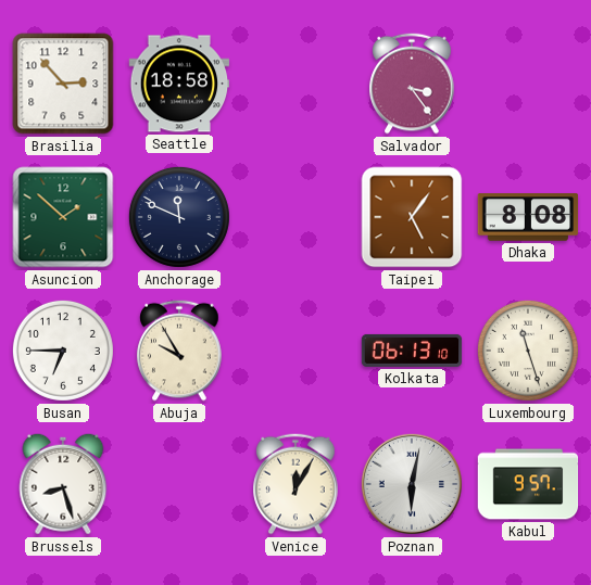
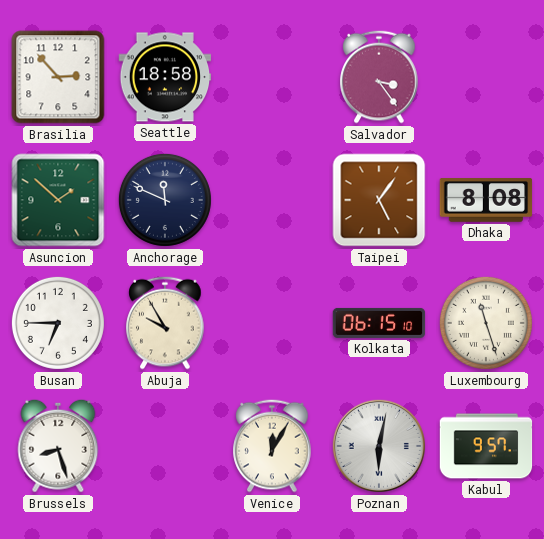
Kolkata: 06:13 -> 06:15 (379, 323)
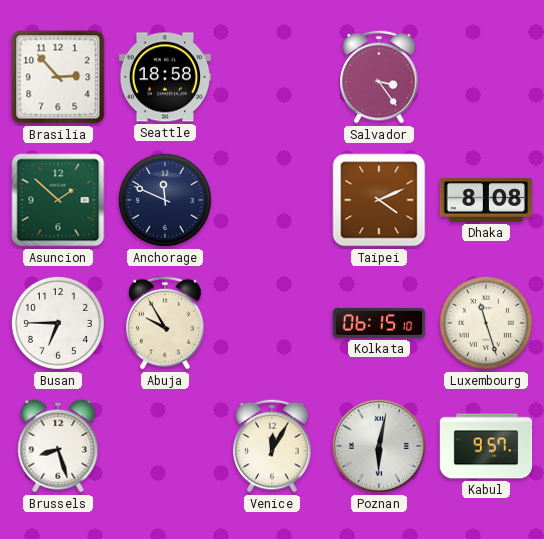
Taipei: 5:06 -> 4:11 (379, 200)
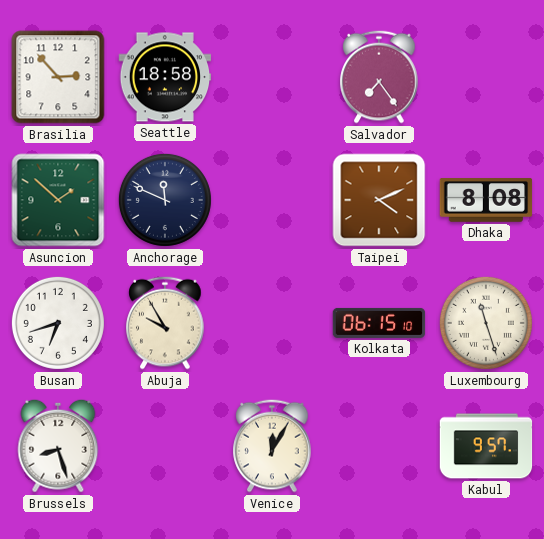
Salvador: 3:24 -> 7:24 (379, 77)
Busan: 6:45 -> 6:42 (58, 323)
Poznan: 6:02 -> none (379, 446)
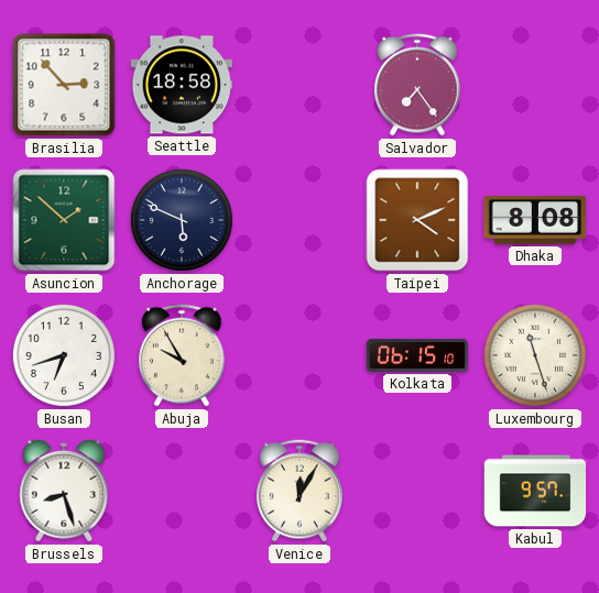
Anchorage: 11:49 -> 5:49 (182, 220)
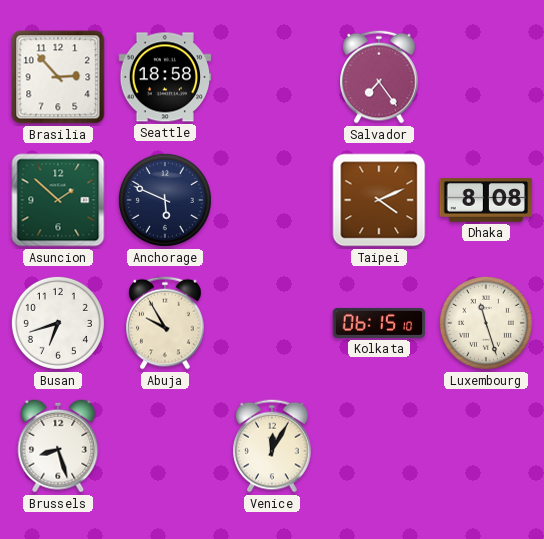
Kabul: 9:57 -> none (535, 491)
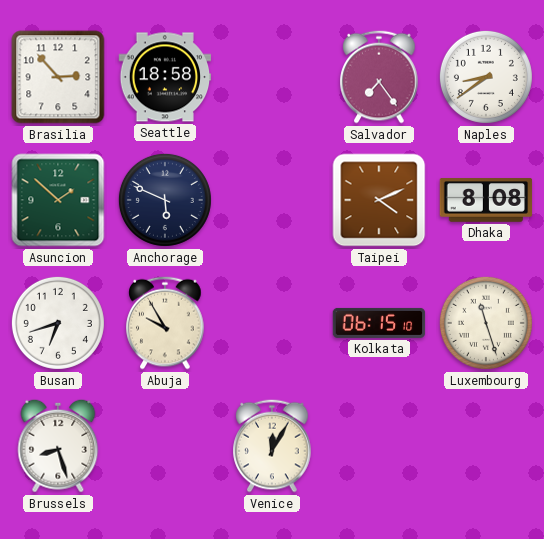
Naples: none -> 8:39 (486, 77)
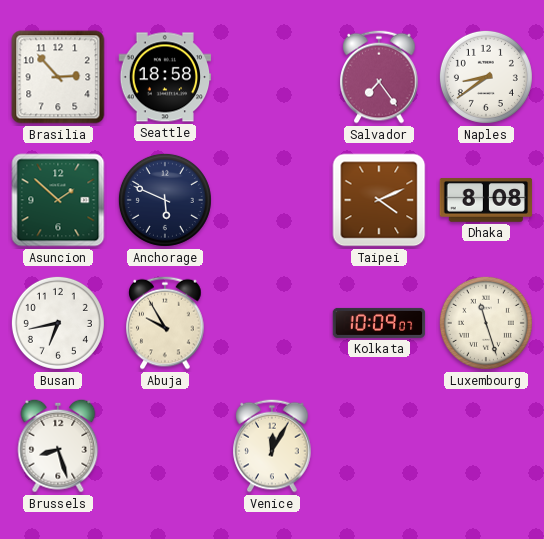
Busan: 6:42 -> 6:43 (58, 323)
Kolkata: 06:15 -> 10:09 (379, 323)
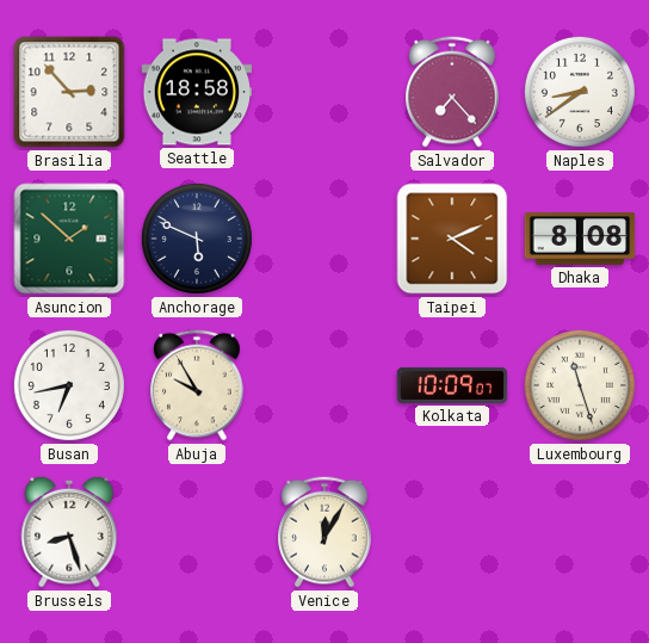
Salvador: 7:24 -> 7:23 (452, 92)
